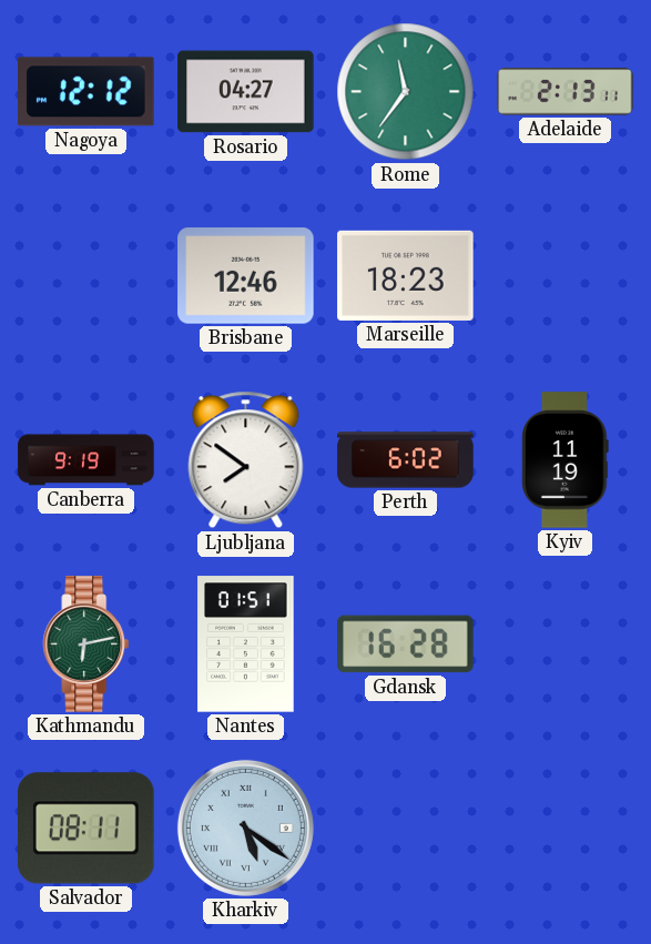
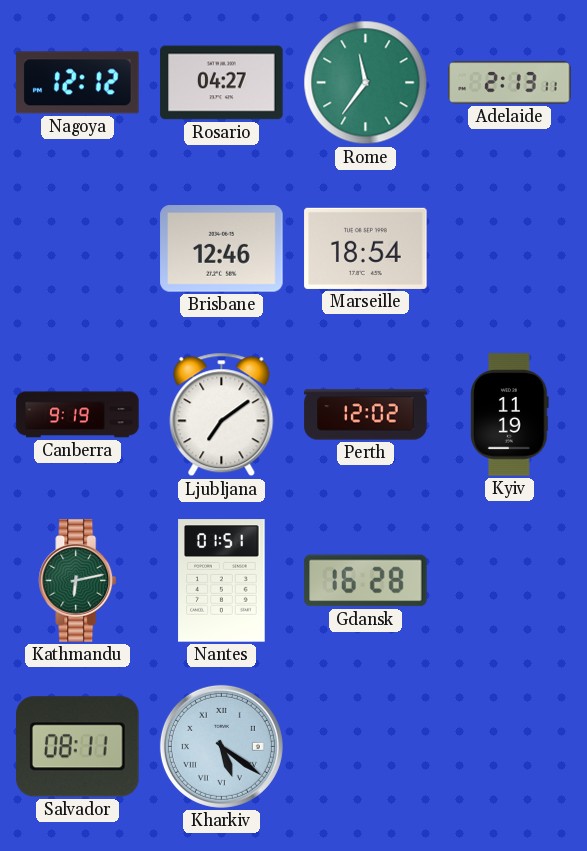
Marseille: 18:23 -> 18:54 (366, 248)
Ljubljana: 7:51 -> 7:09 (222, 415)
Perth: 6:02 -> 12:02 (366, 415)
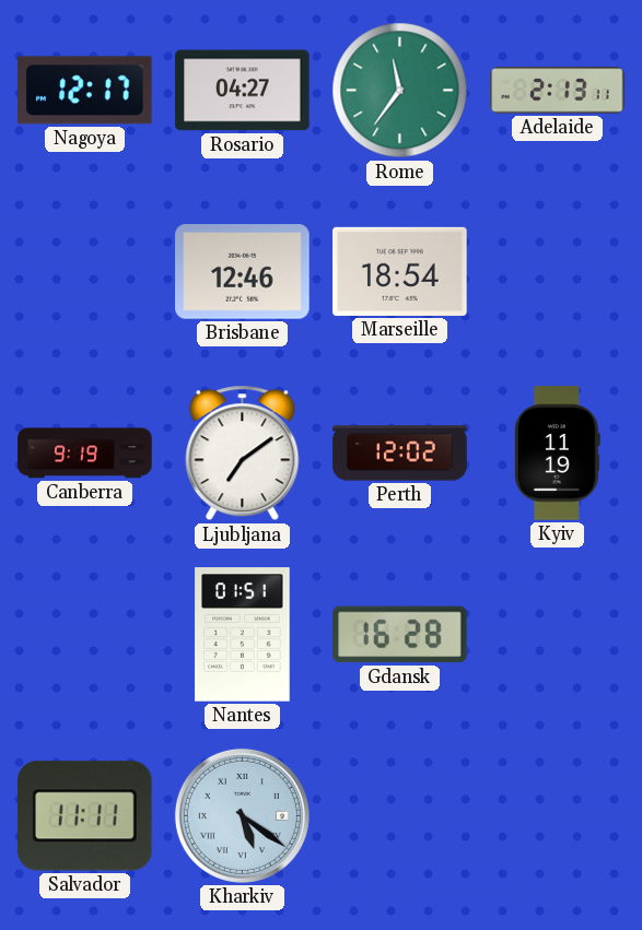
Nagoya: 12:12 -> 12:17 (85, 91)
Kathmandu: 6:13 -> none (78, 581)
Salvador: 08:11 -> 11:11 (85, 816)
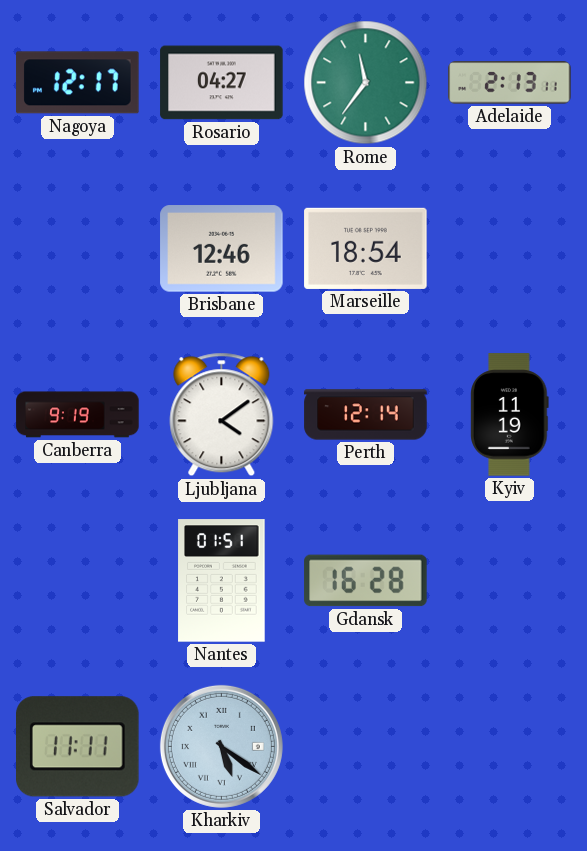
Ljubljana: 7:09 -> 4:09 (222, 415)
Perth: 12:02 -> 12:14 (366, 415)
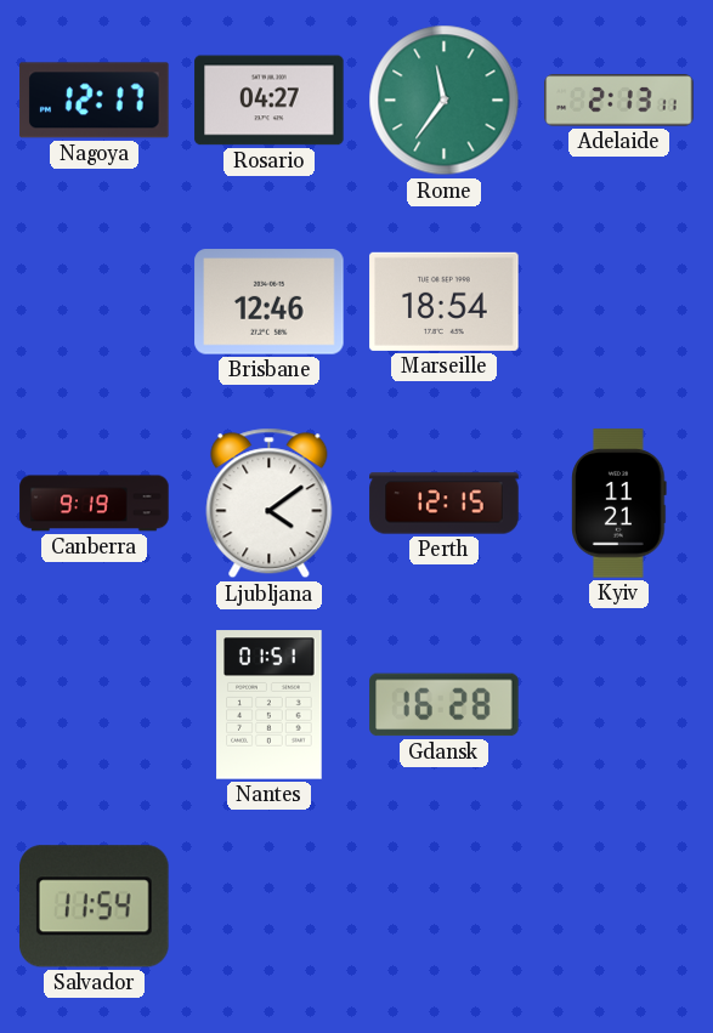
Perth: 12:14 -> 12:15 (445, 504)
Kyiv: 11:19 -> 11:21 (619, 504)
Salvador: 11:11 -> 11:54 (95, 907)
Kharkiv: 5:21 -> none (221, 746)
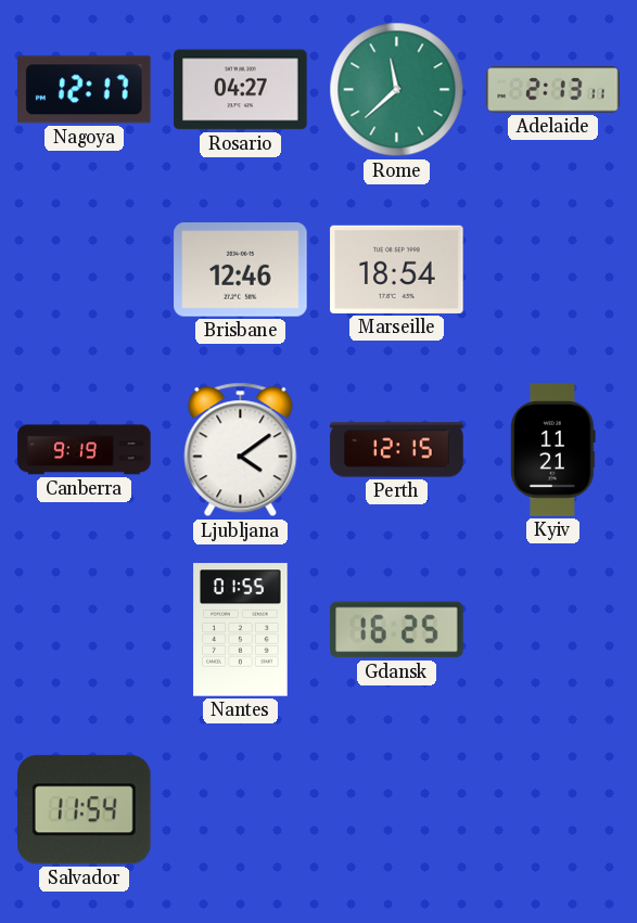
Rome: 11:36 -> 11:38 (397, 90)
Nantes: 01:51 -> 01:55 (241, 630)
Gdansk: 16:28 -> 16:25 (397, 630)
